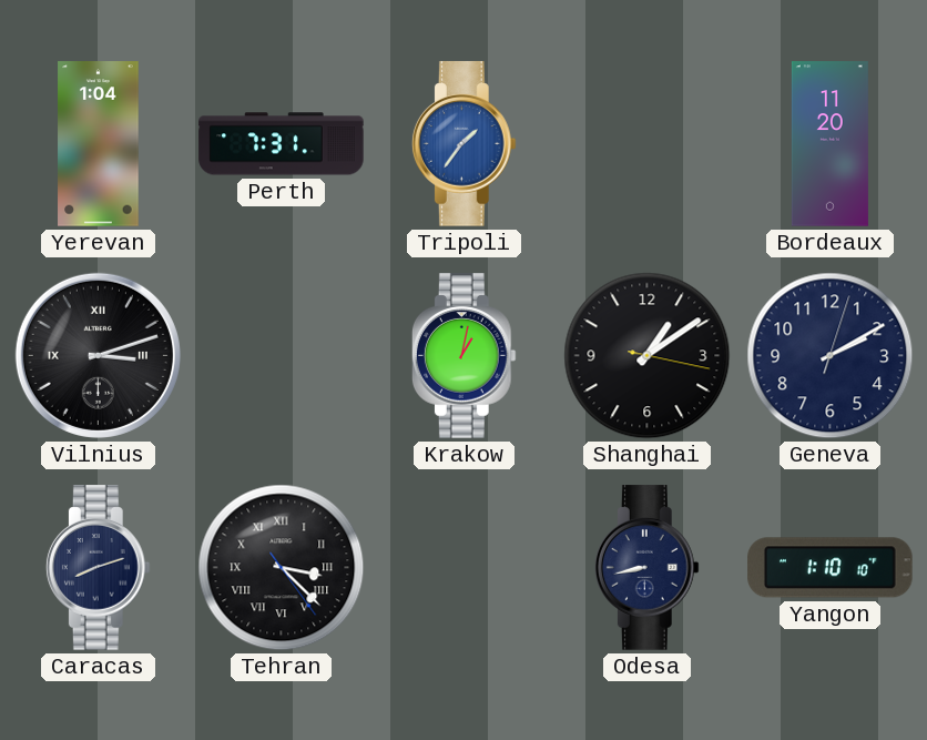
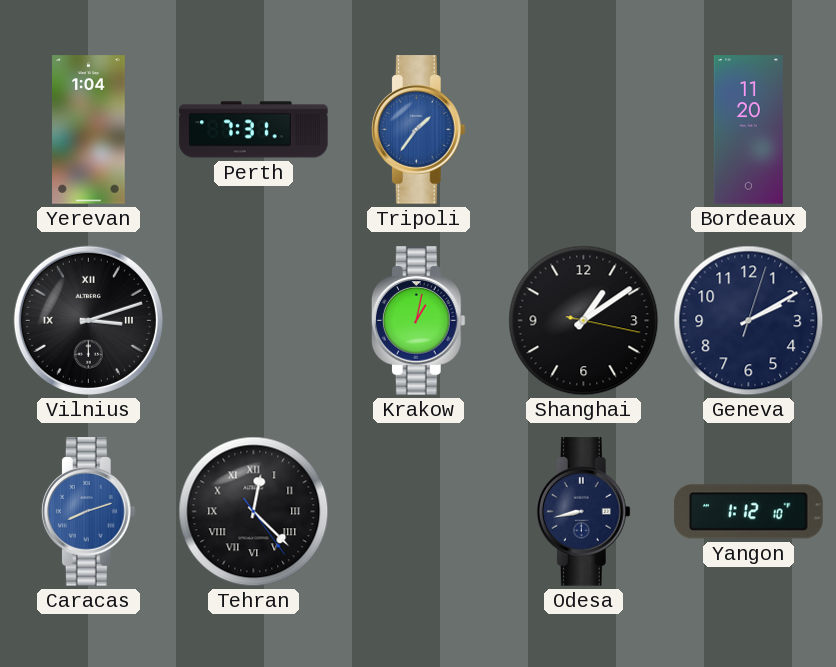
Caracas dial: navy -> blue (88, 512)
Tehran: 3:22 -> 12:22 (254, 512)
Yangon: 1:10 -> 1:12 (749, 512)
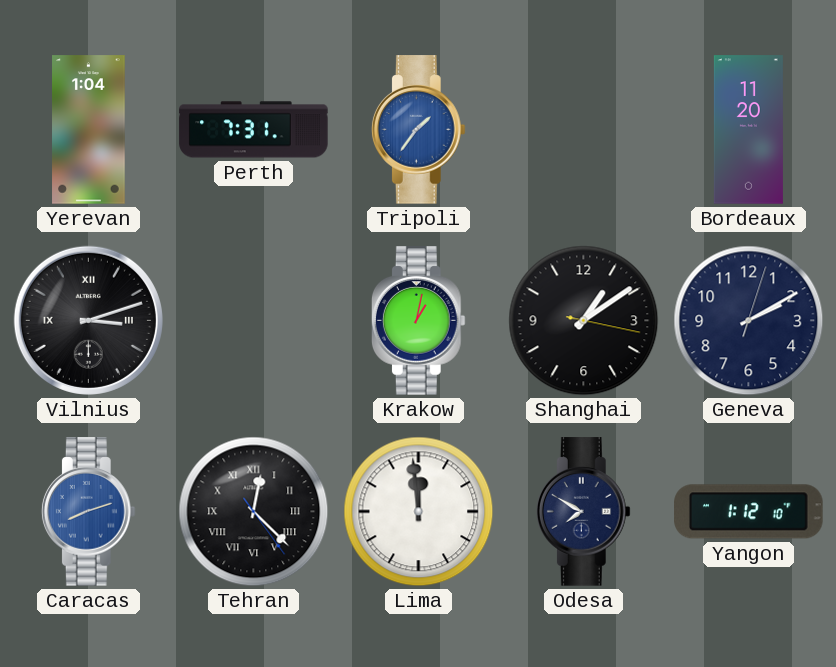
Lima: none -> 11:59 (419, 512)
Odesa: 8:43 -> 7:50 (583, 512)
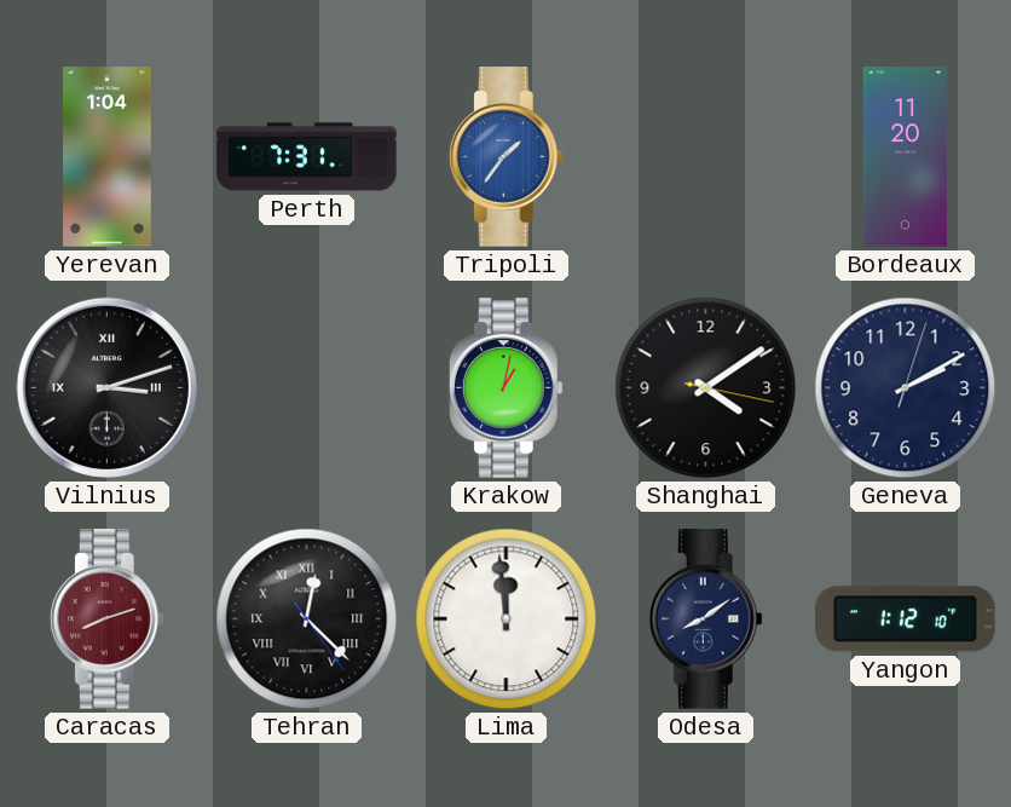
Shanghai: 1:09 -> 4:09 (706, 388)
Caracas dial: blue -> burgundy (106, 619)
Odesa: 7:50 -> 8:09 (705, 619)
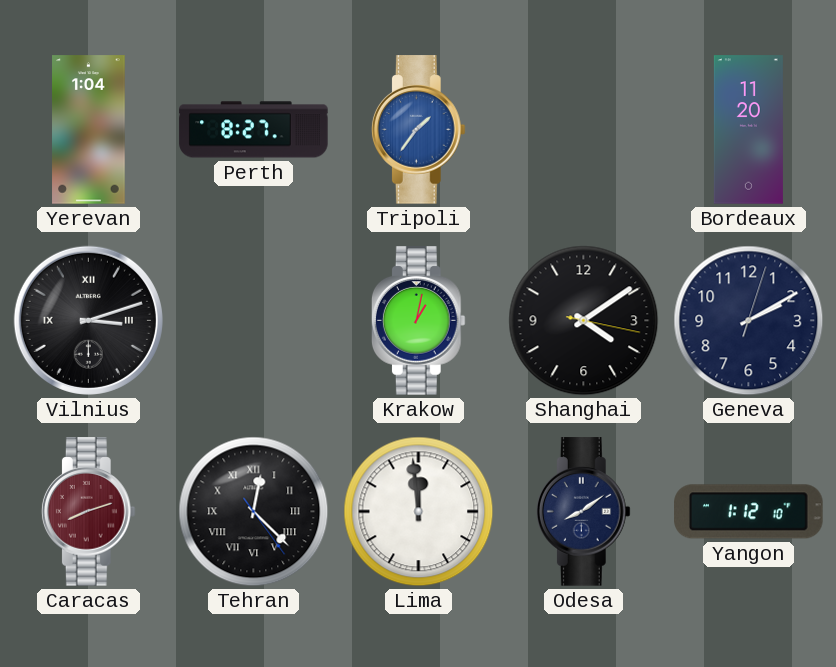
Perth: 7:31 -> 8:27 (254, 130)
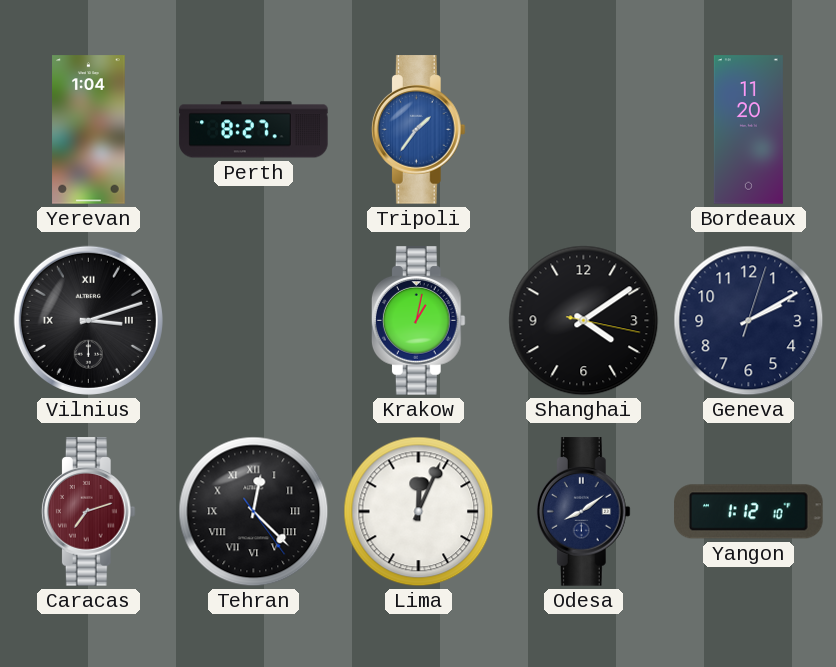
Caracas: 8:12 -> 7:12 (88, 512)
Lima: 11:59 -> 12:04 (419, 512)
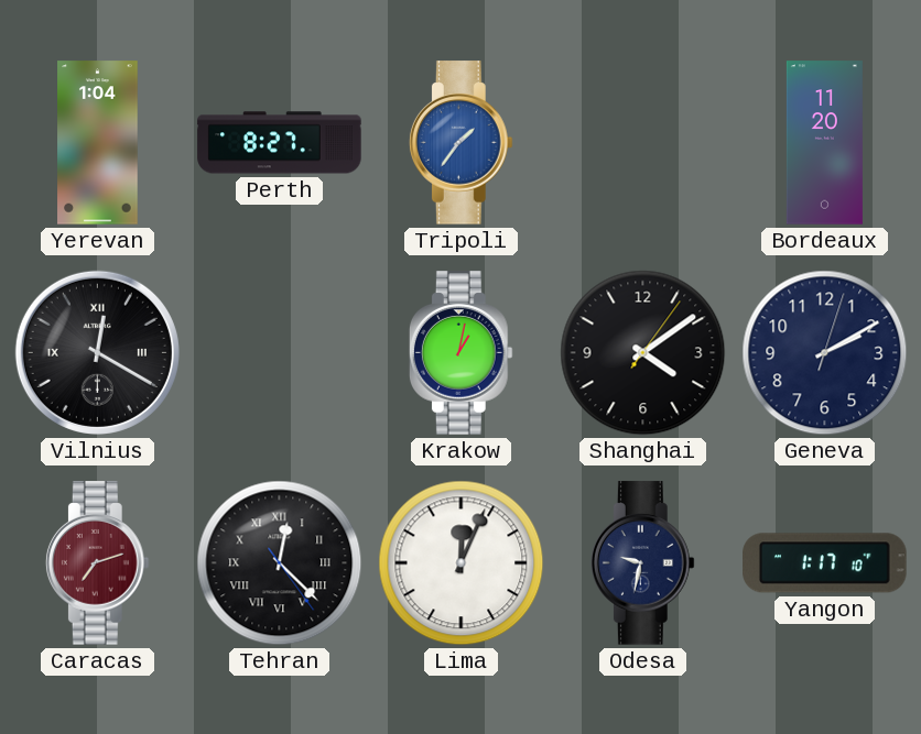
Vilnius: 3:12 -> 12:20 (97, 352)
Shanghai: 4:09:17 -> 4:09:06 (643, 353)
Odesa: 8:09 -> 9:32 (642, 563)
Yangon: 1:12 -> 1:17 (825, 563)
